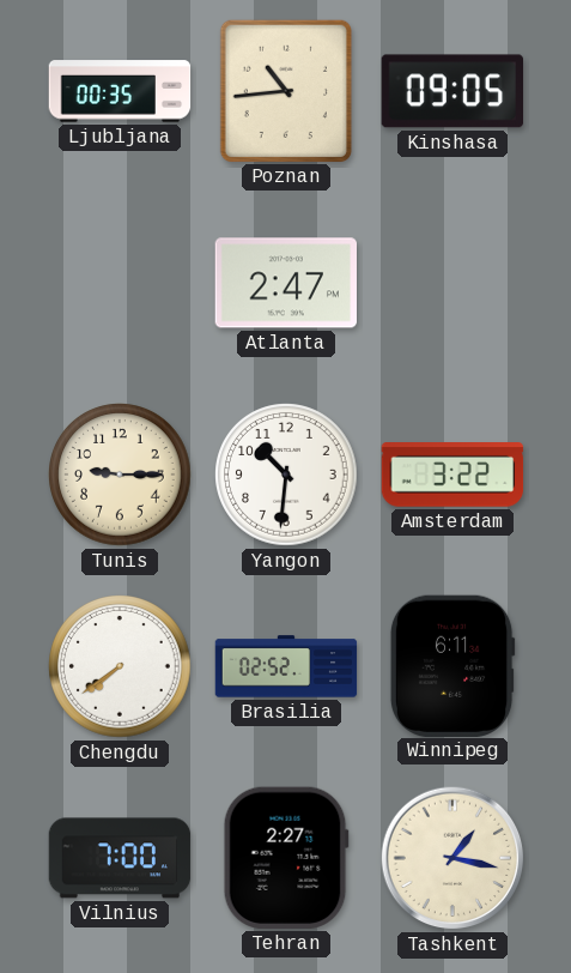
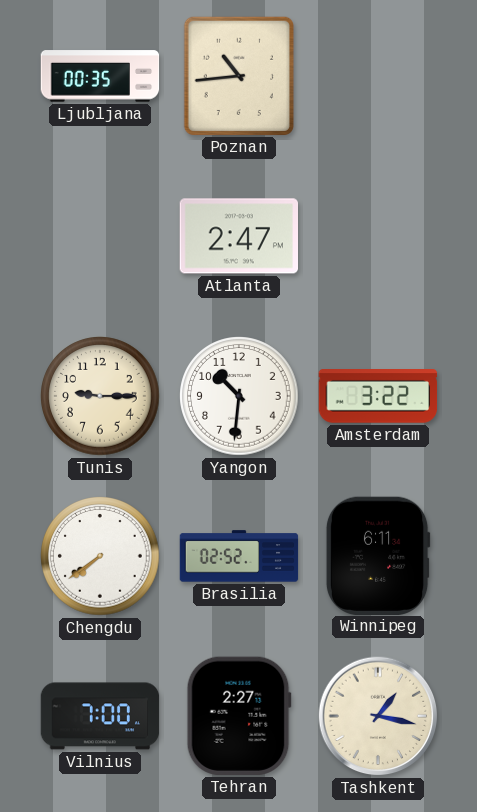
Kinshasa: 09:05 -> none (451, 91)
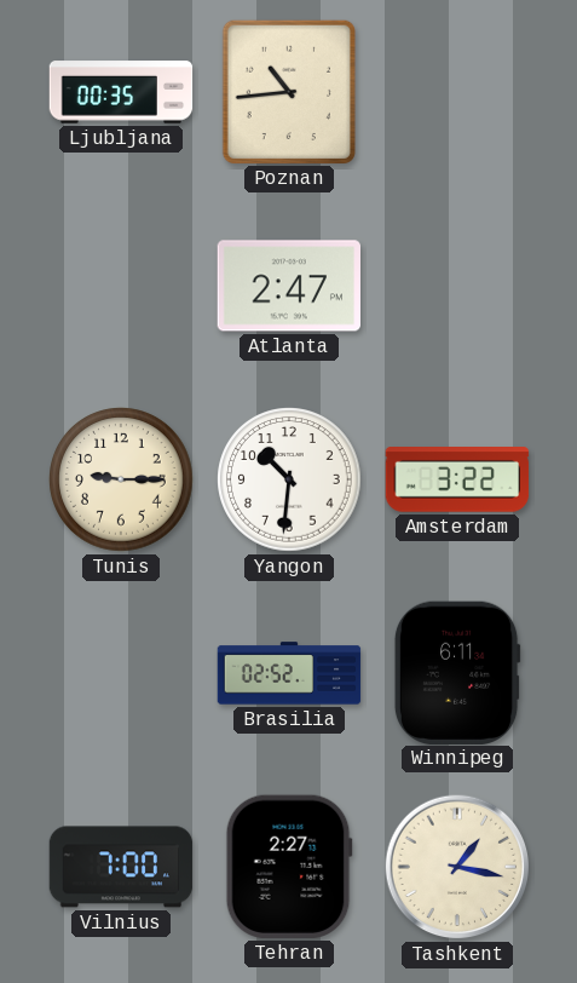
Chengdu: 7:39 -> none (100, 556)
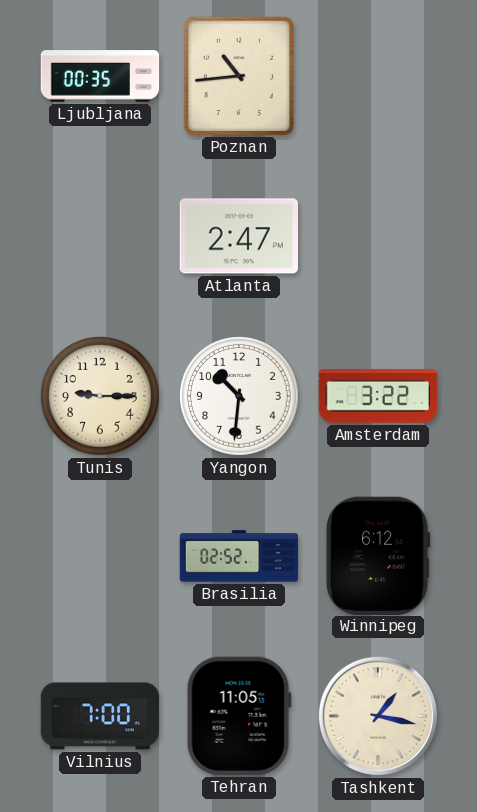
Winnipeg: 6:11 -> 6:12 (378, 555)
Tehran: 2:27 -> 11:05 (239, 716)
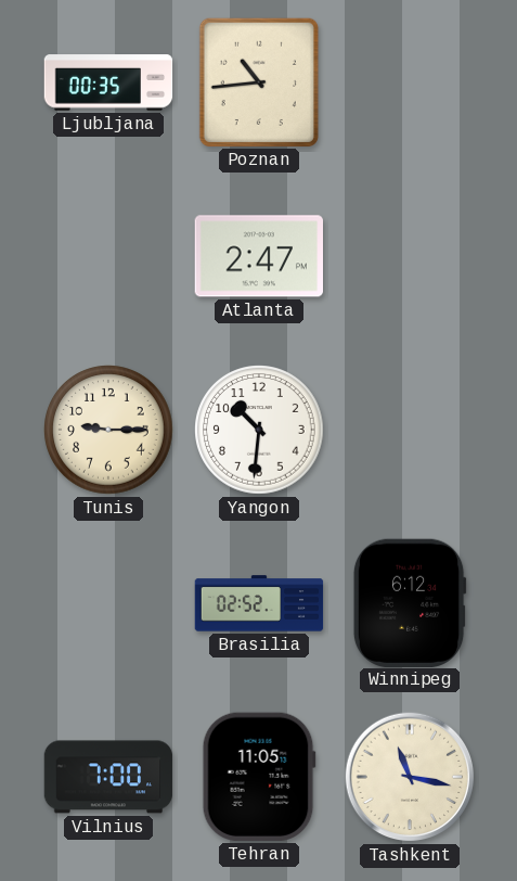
Amsterdam: 3:22 -> none (378, 397)
Tashkent: 1:17 -> 11:17 (410, 777)
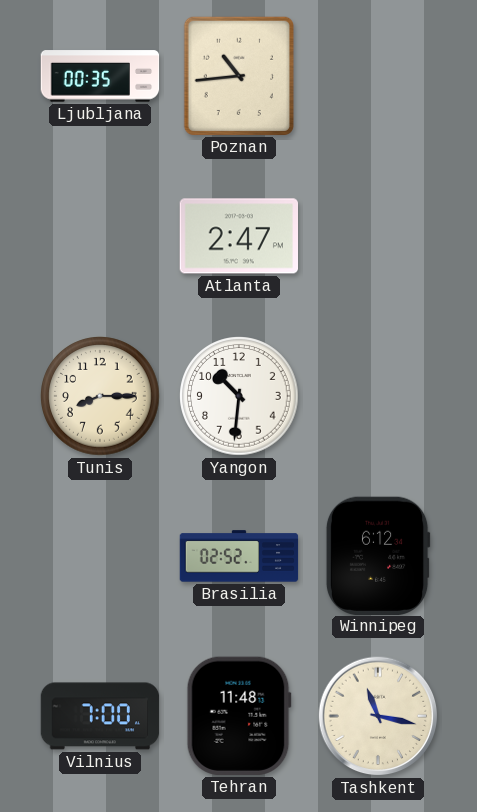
Tunis: 9:15 -> 8:15 (100, 396)
Tehran: 11:05 -> 11:48 (239, 716)
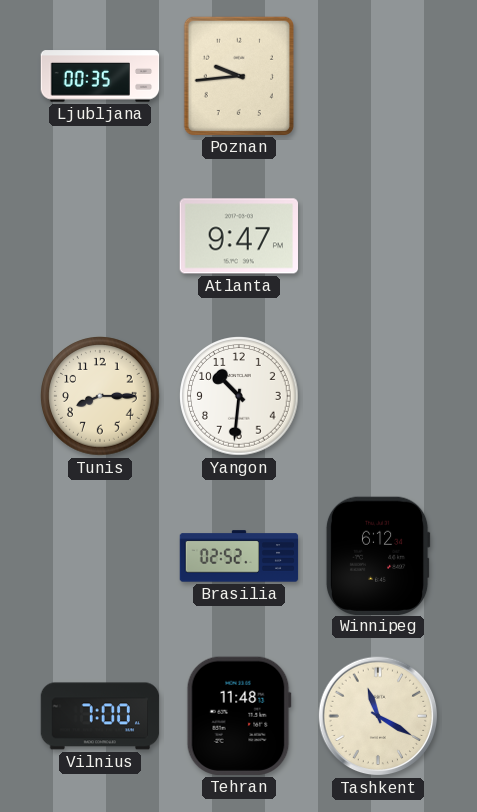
Poznan: 10:44 -> 9:44 (239, 75)
Atlanta: 2:47 -> 9:47 (238, 236)
Tashkent: 11:17 -> 11:20 (378, 716)
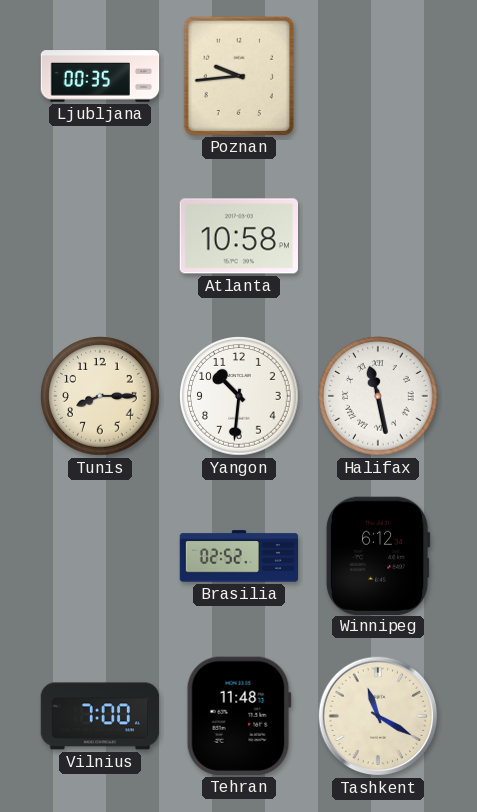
Atlanta: 9:47 -> 10:58 (238, 236)
Halifax: none -> 11:28 (378, 396)
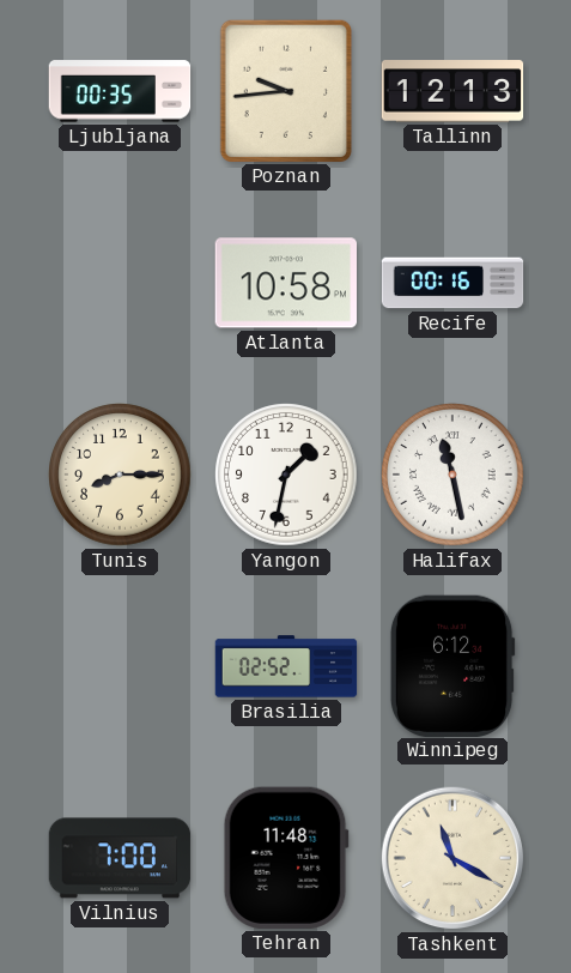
Tallinn: none -> 12:13 (452, 91)
Recife: none -> 00:16 (452, 283)
Yangon: 10:31 -> 1:32 (286, 475)
